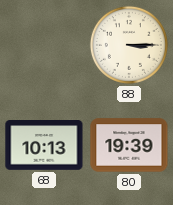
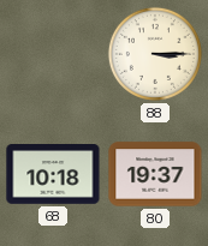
68: 10:13 -> 10:18 (53, 174)
80: 19:39 -> 19:37 (155, 174)
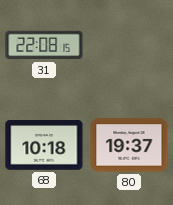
31: none -> 22:08 (44, 45)
88: 3:15 -> none (155, 54)
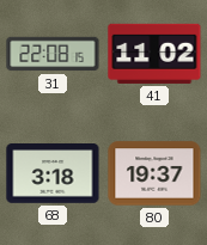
41: none -> 11:02 (154, 54)
68: 10:18 -> 3:18 (53, 173)
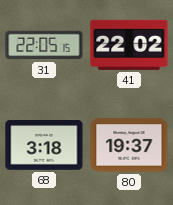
31: 22:08 -> 22:05 (44, 45)
41: 11:02 -> 22:02 (129, 45)
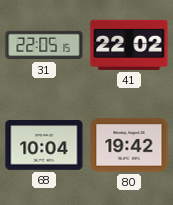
68: 3:18 -> 10:04 (44, 145)
80: 19:37 -> 19:42 (129, 145)
